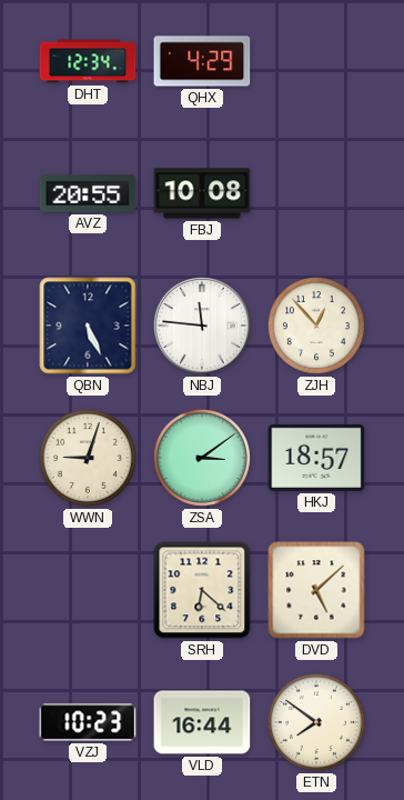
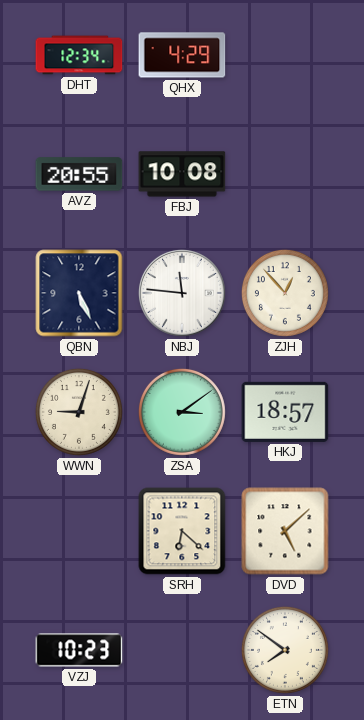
VLD: 16:44 -> none (202, 722)
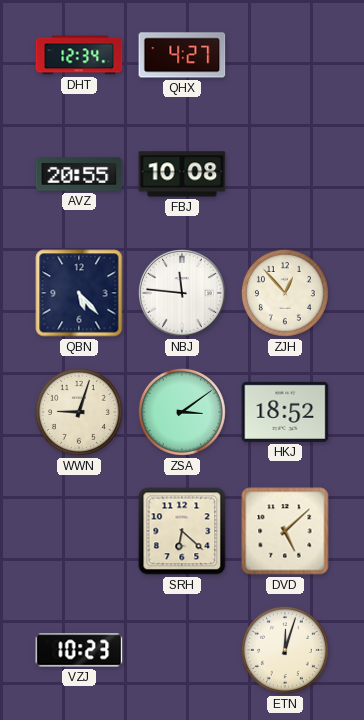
QHX: 4:29 -> 4:27 (182, 55)
QBN: 5:26 -> 5:23 (79, 293)
HKJ: 18:57 -> 18:52 (285, 412)
ETN: 7:51 -> 12:03 (285, 650)
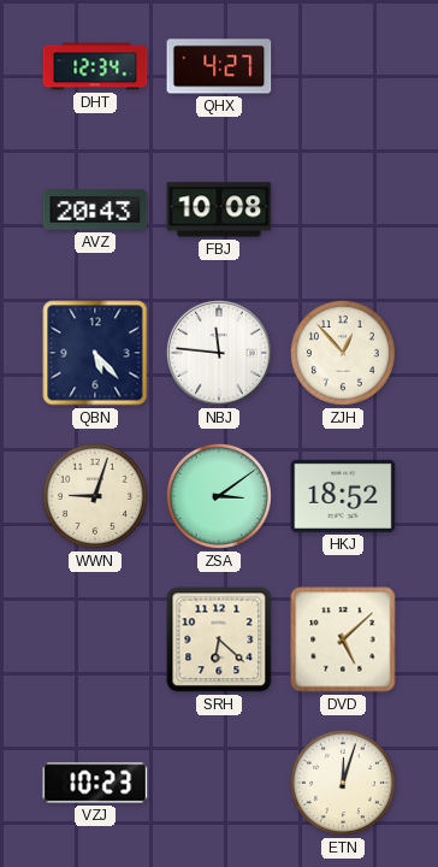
AVZ: 20:55 -> 20:43 (95, 210)
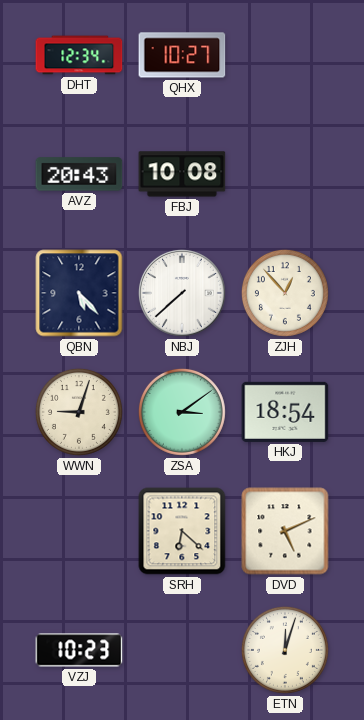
QHX: 4:27 -> 10:27 (182, 55)
NBJ: 11:46 -> 7:38 (182, 293)
HKJ: 18:52 -> 18:54 (285, 412)
DVD: 5:08 -> 5:11 (285, 531)
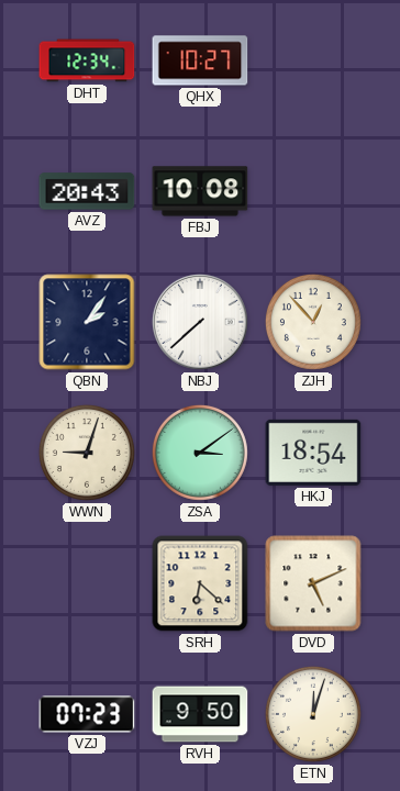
QBN: 5:23 -> 2:06 (87, 322)
VZJ: 10:23 -> 07:23 (87, 714)
RVH: none -> 9:50 (200, 714)
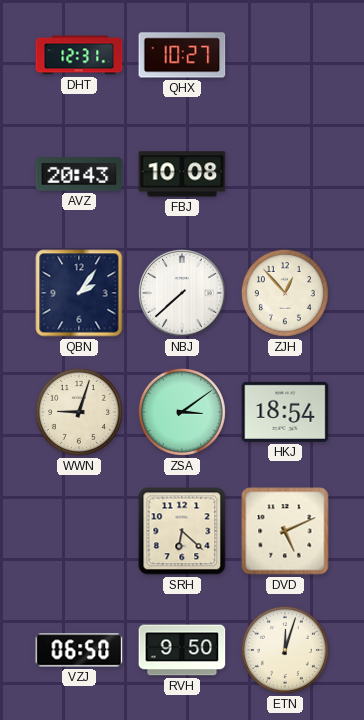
DHT: 12:34 -> 12:31 (79, 55)
VZJ: 07:23 -> 06:50 (79, 650)
